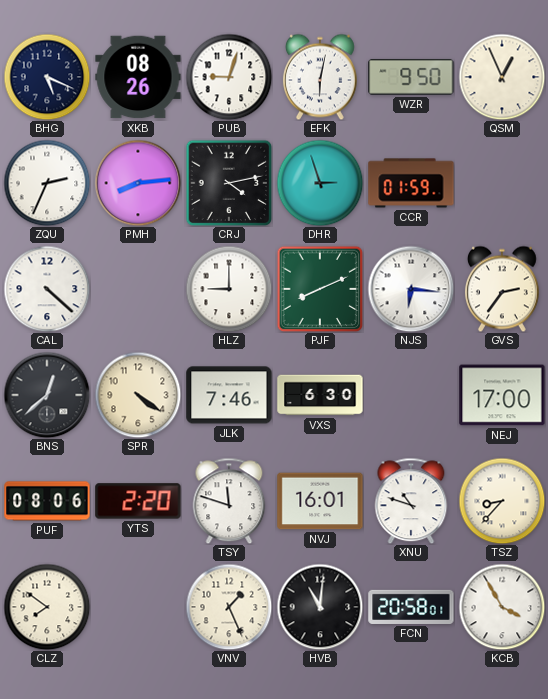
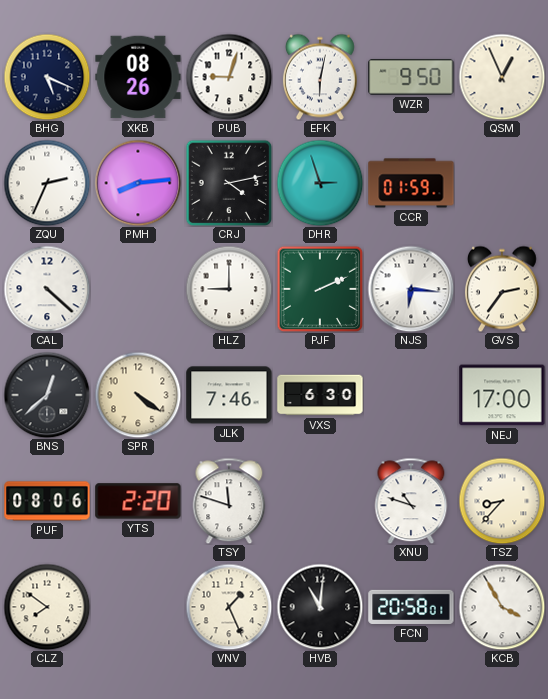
PJF: 8:11 -> 2:11 (320, 289)
NVJ: 16:01 -> none (320, 501)
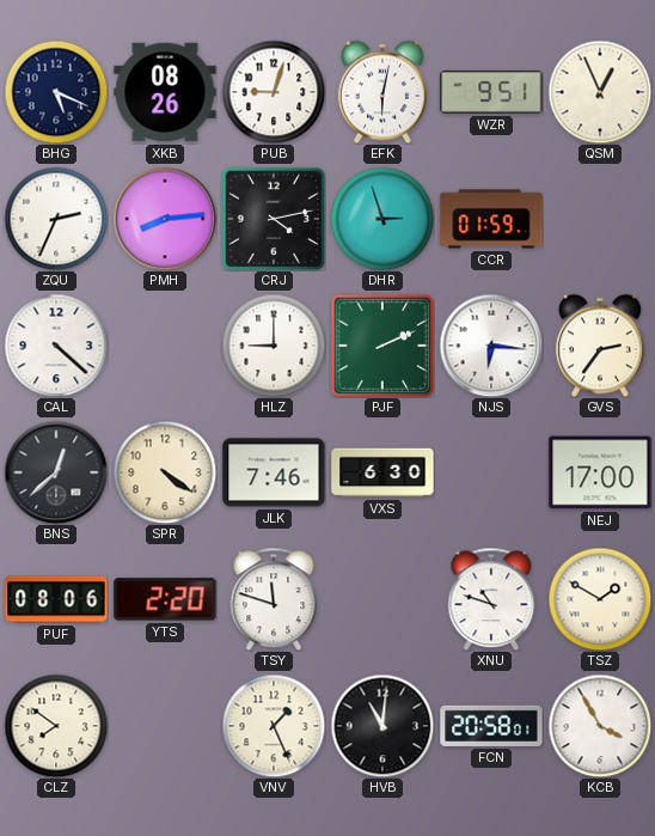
WZR: 9:50 -> 9:51 (491, 92)
TSZ: 8:37 -> 1:50 (600, 599)
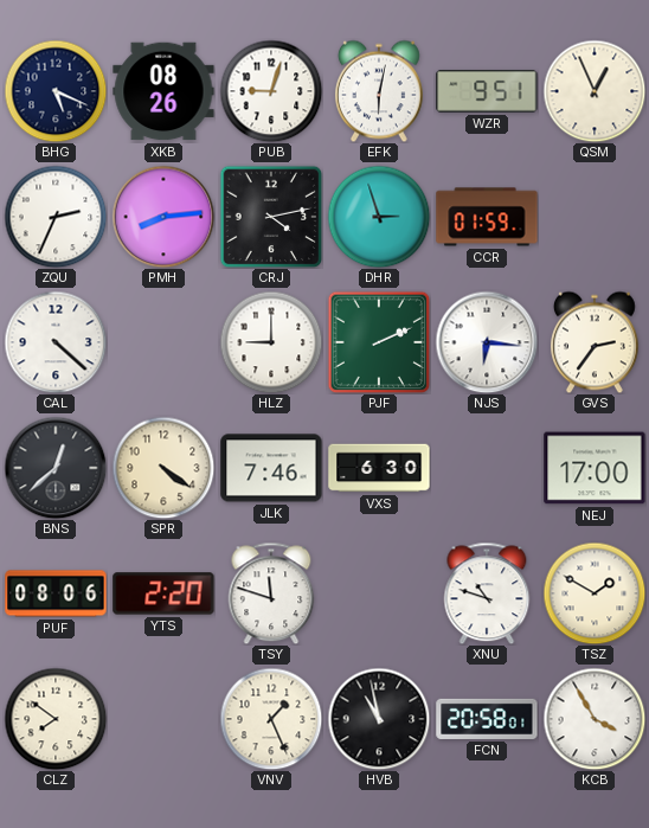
HVB: 11:01 -> 10:58 (379, 719)
